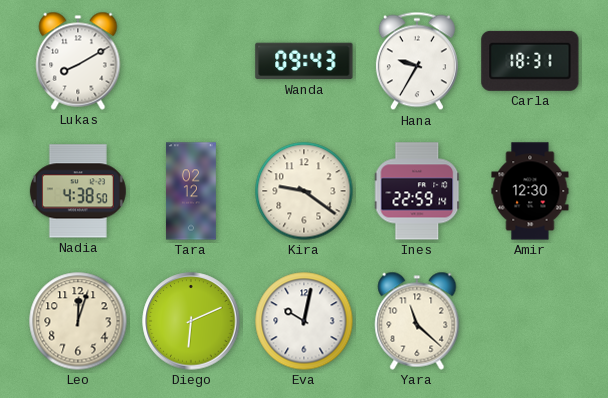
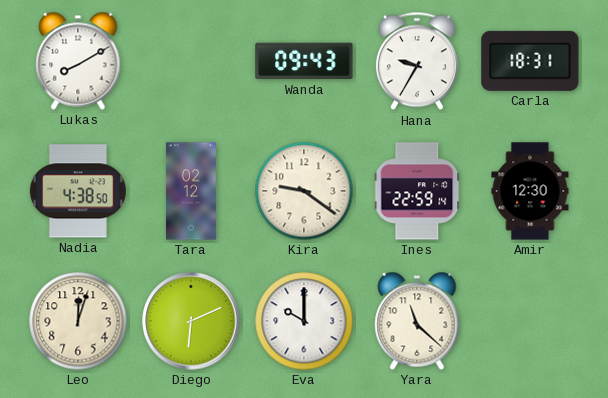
Eva: 10:02 -> 10:00 (304, 321)
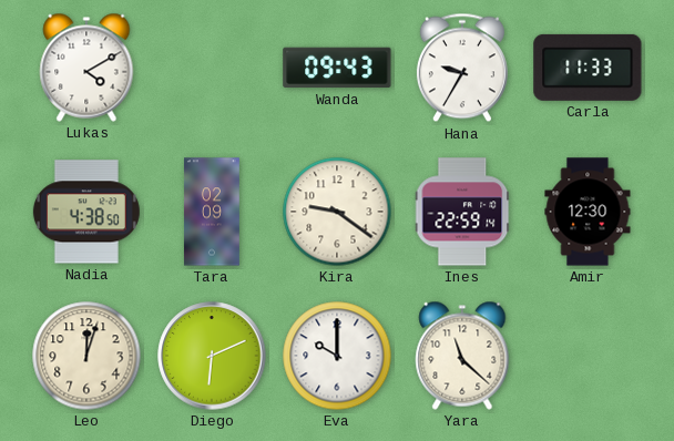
Lukas: 8:10 -> 4:10 (86, 68)
Carla: 18:31 -> 11:33 (588, 68)
Tara: 02:12 -> 02:09 (212, 212)
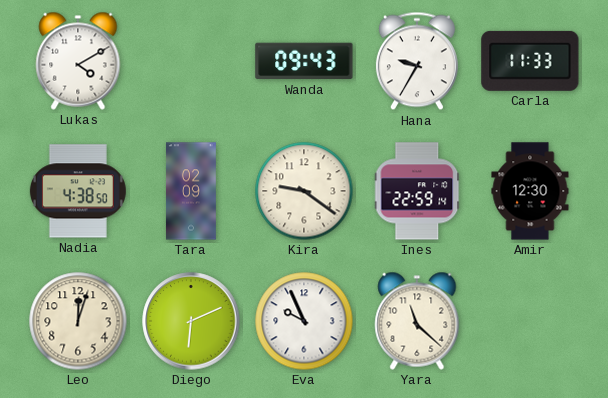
Eva: 10:00 -> 9:56 (304, 321)
